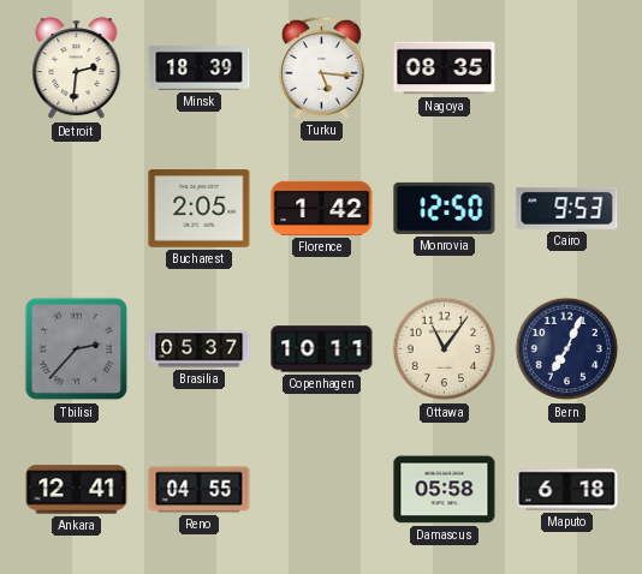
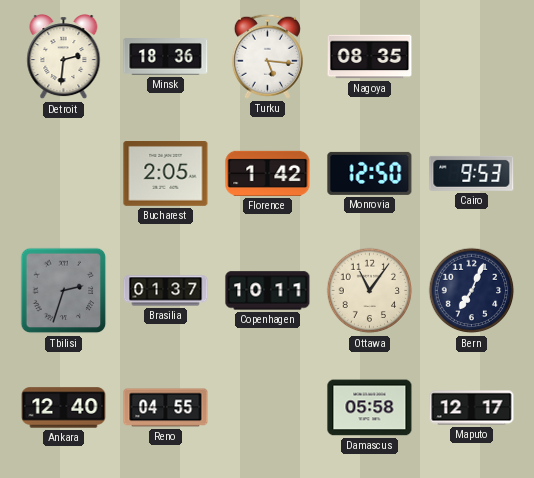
Minsk: 18:39 -> 18:36 (166, 57)
Tbilisi: 2:37 -> 2:33 (64, 291)
Brasilia: 05:37 -> 01:37 (166, 291)
Ankara: 12:41 -> 12:40 (64, 408)
Maputo: 6:18 -> 12:17 (472, 408)
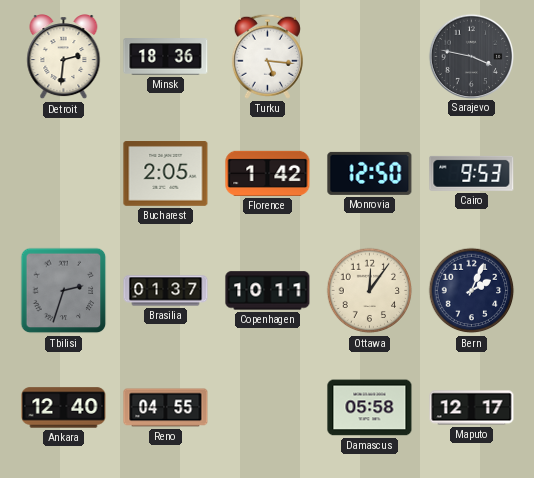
Nagoya: 08:35 -> none (370, 57)
Sarajevo: none -> 3:47 (471, 56)
Ottawa: 11:06 -> 12:06 (370, 291)
Bern: 7:04 -> 2:04 (472, 291)
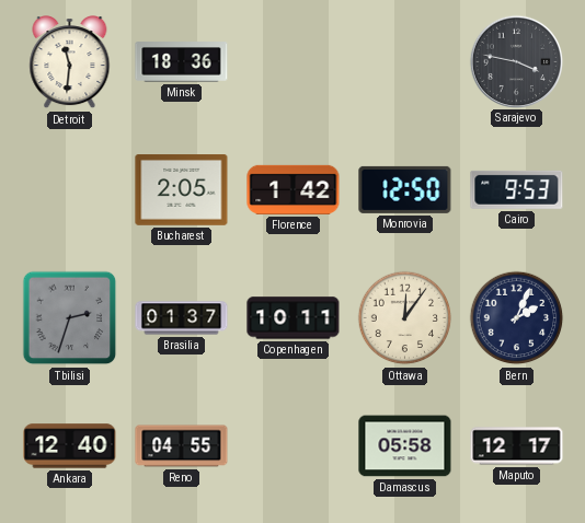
Detroit: 2:31 -> 11:31 (70, 62)
Turku: 5:16 -> none (267, 56)
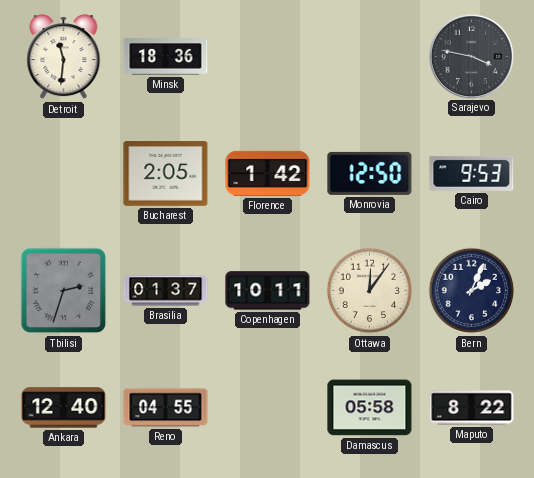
Maputo: 12:17 -> 8:22 (472, 408)
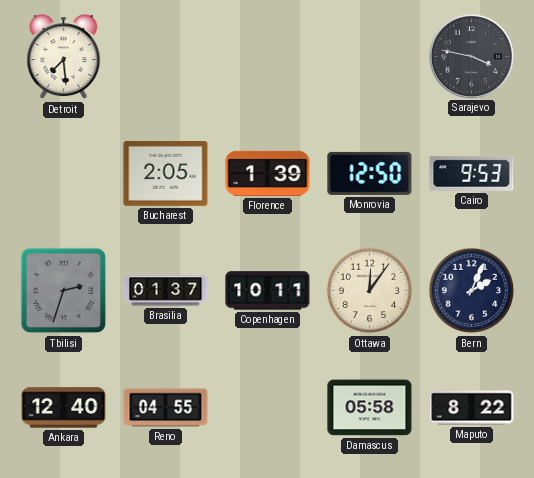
Detroit: 11:31 -> 7:29 (64, 57)
Minsk: 18:36 -> none (166, 57)
Florence: 1:42 -> 1:39 (268, 173)
